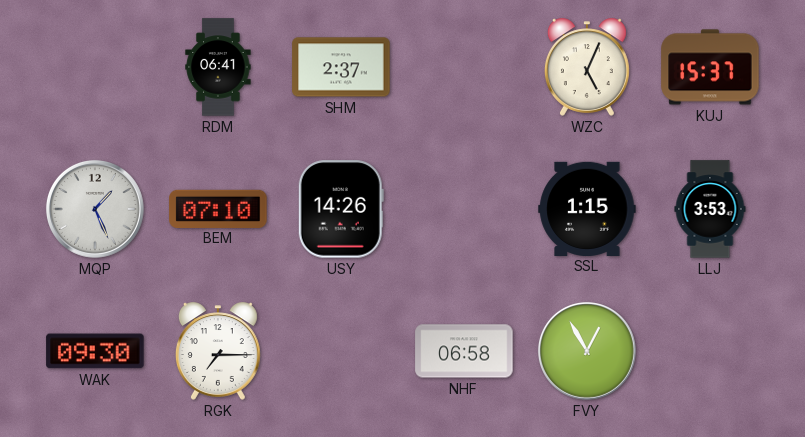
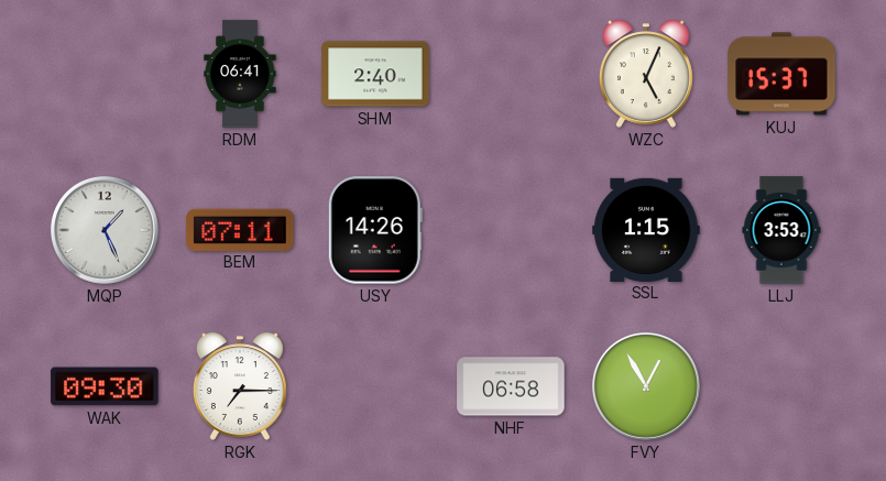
SHM: 2:37 -> 2:40 (375, 74)
BEM: 07:10 -> 07:11 (240, 229)
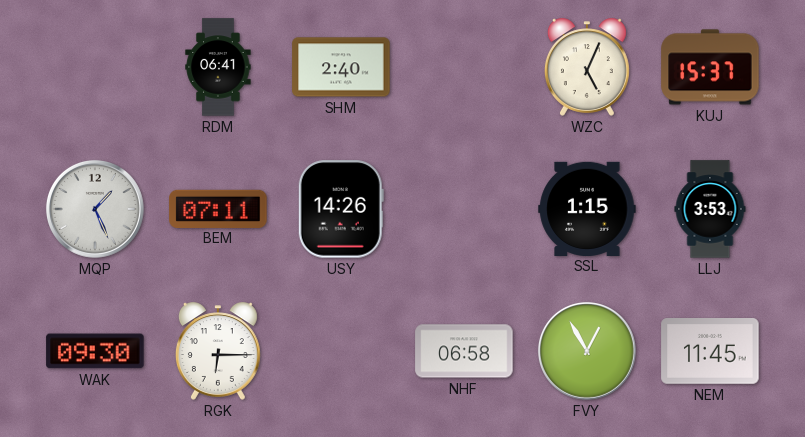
RGK: 7:15 -> 6:15 (218, 351)
NEM: none -> 11:45 (710, 352)
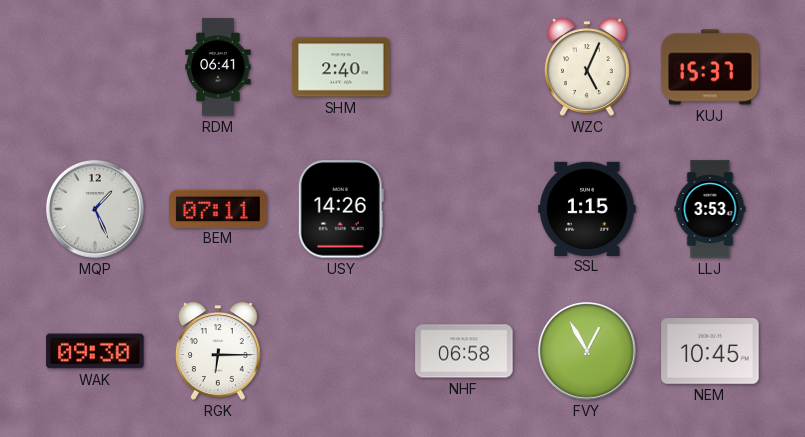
NEM: 11:45 -> 10:45 (710, 352)
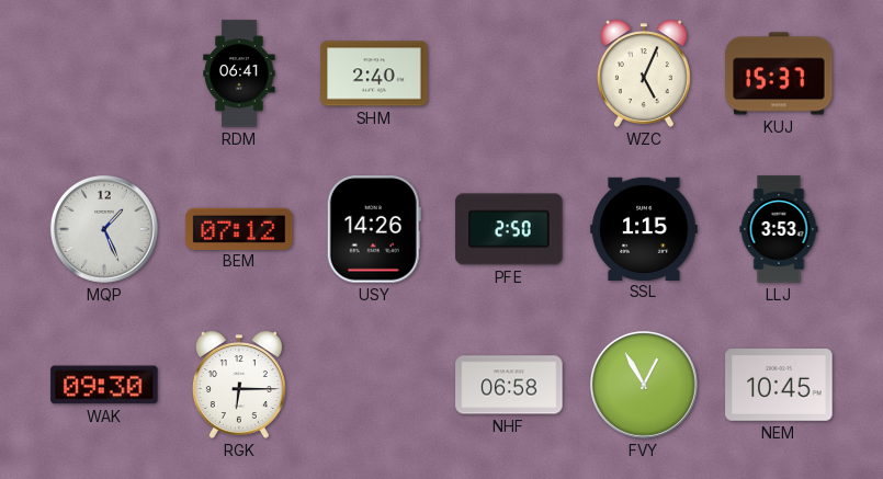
BEM: 07:11 -> 07:12 (239, 228)
PFE: none -> 2:50 (509, 229)
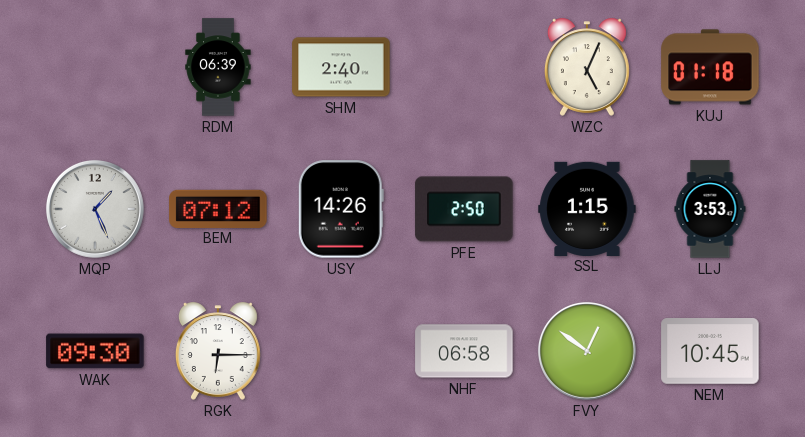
RDM: 06:41 -> 06:39 (218, 67)
KUJ: 15:37 -> 01:18 (710, 67)
FVY: 12:55 -> 12:51 (587, 351)
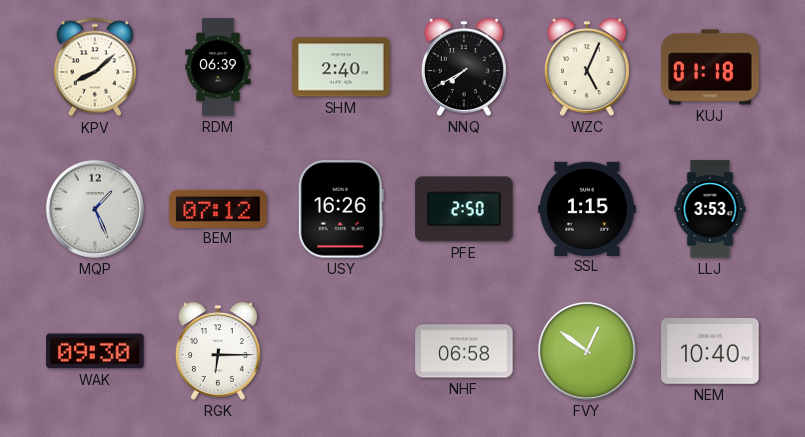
KPV: none -> 8:08 (95, 67)
NNQ: none -> 7:40 (464, 67)
USY: 14:26 -> 16:26 (341, 209)
NEM: 10:45 -> 10:40 (710, 352)
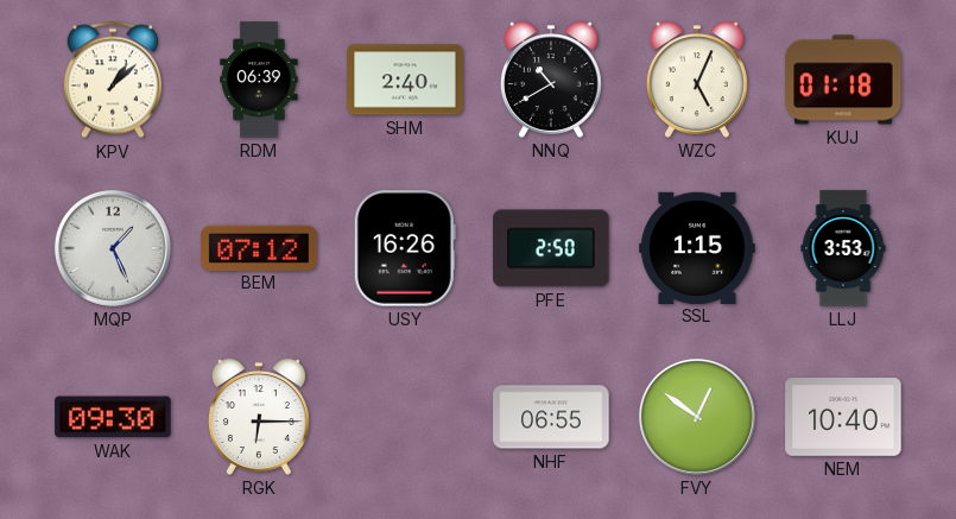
KPV: 8:08 -> 1:08 (113, 80)
NNQ: 7:40 -> 10:40 (551, 80)
NHF: 06:58 -> 06:55 (551, 417)
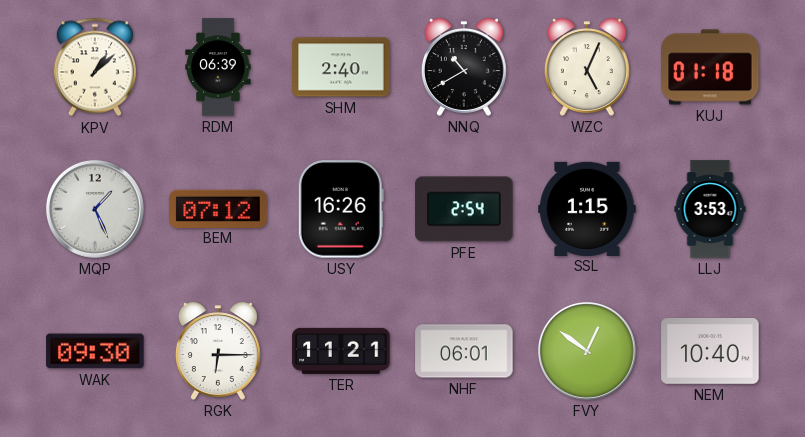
PFE: 2:50 -> 2:54 (464, 209)
TER: none -> 11:21 (341, 351)
NHF: 06:55 -> 06:01 (464, 351)
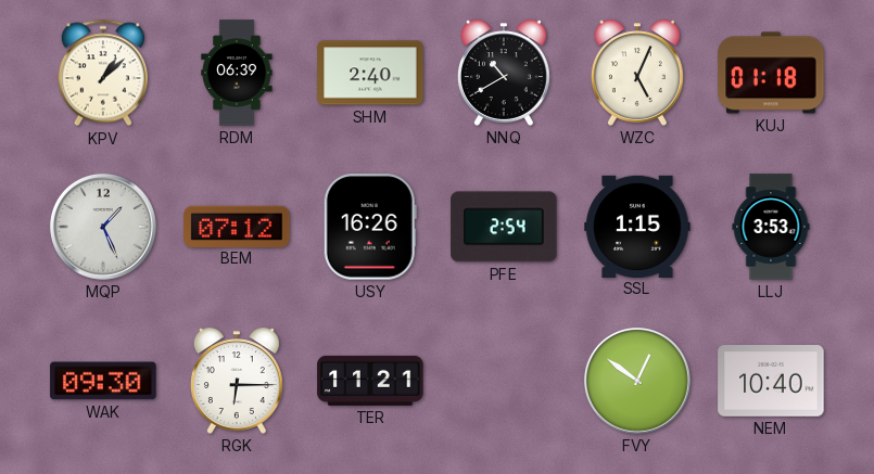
NHF: 06:01 -> none (464, 351)
